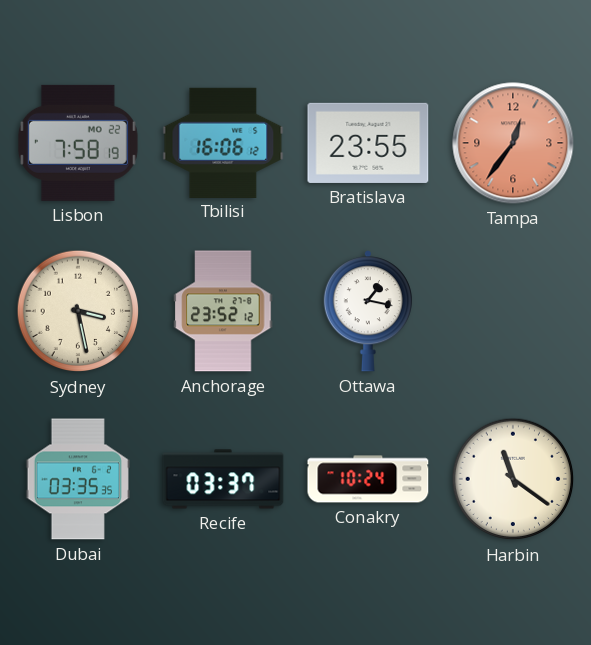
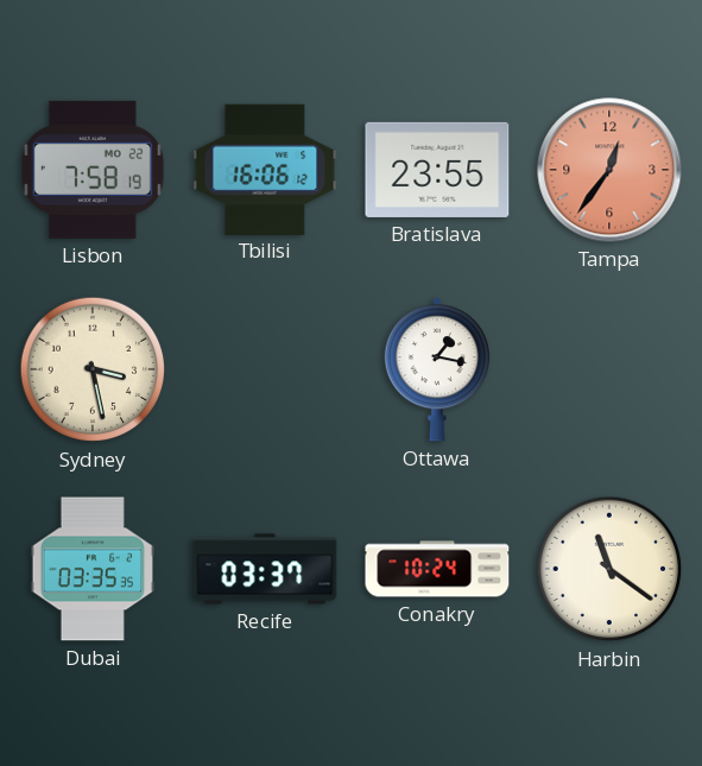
Anchorage: 23:52 -> none (223, 311)
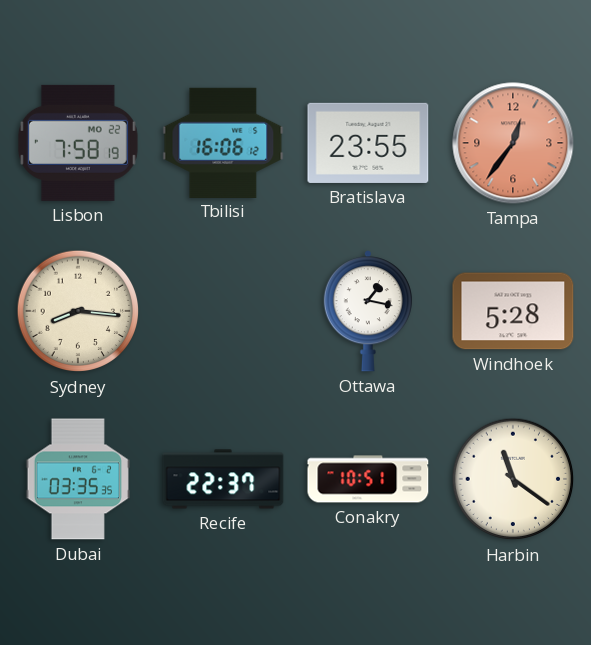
Sydney: 3:28 -> 8:16 (78, 311)
Windhoek: none -> 5:28 (513, 311)
Recife: 03:37 -> 22:37 (223, 479)
Conakry: 10:24 -> 10:51 (368, 479)
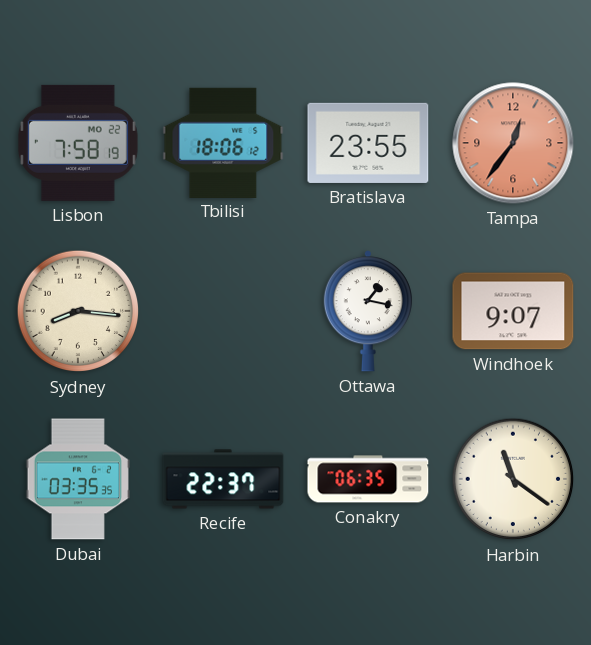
Tbilisi: 16:06 -> 18:06 (223, 142)
Windhoek: 5:28 -> 9:07 (513, 311)
Conakry: 10:51 -> 06:35 (368, 479)
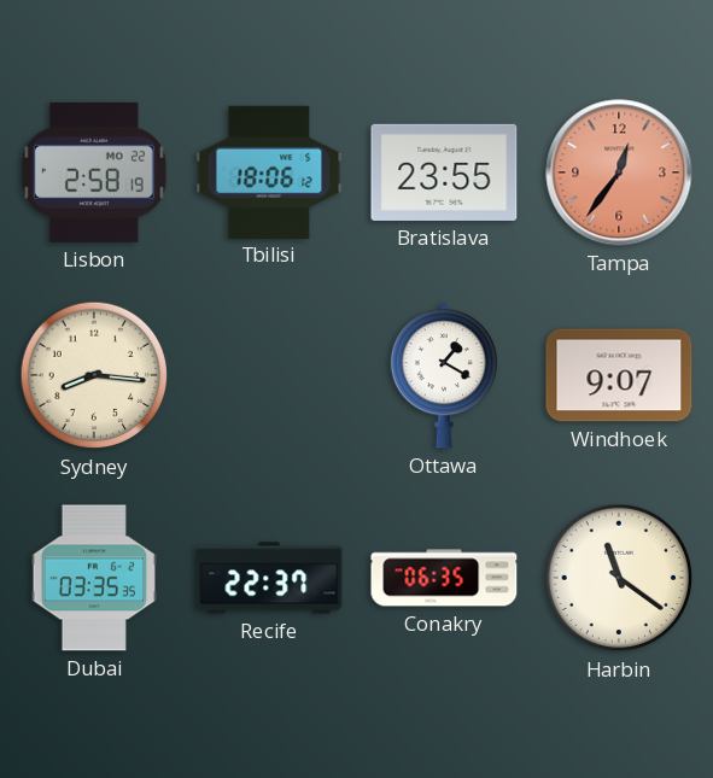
Lisbon: 7:58 -> 2:58 (94, 172)
Ottawa: 1:17 -> 1:20 (444, 375)
